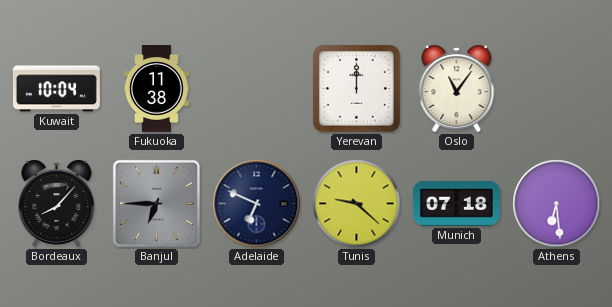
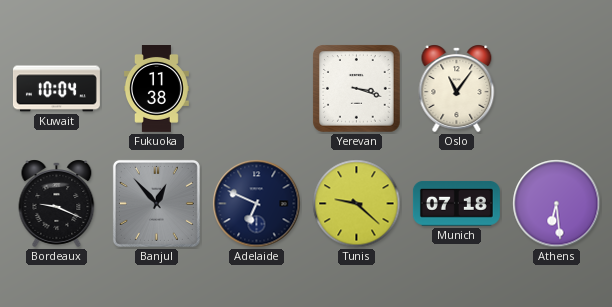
Yerevan: 12:00 -> 3:18 (357, 89)
Bordeaux: 8:07 -> 9:19 (57, 203)
Banjul: 6:45 -> 12:53 (156, 203)
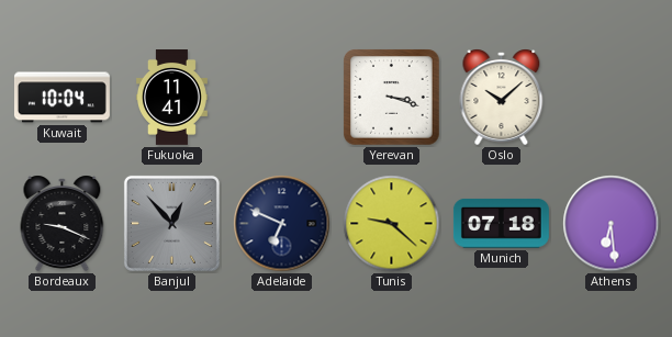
Fukuoka: 11:38 -> 11:41 (172, 98)
Oslo: 11:06 -> 10:08 (502, 97)
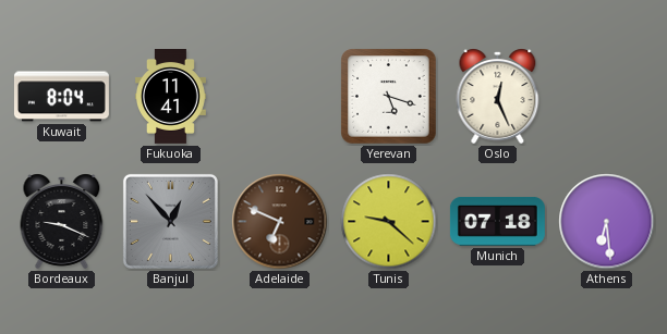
Kuwait: 10:04 -> 8:04 (61, 97)
Yerevan: 3:18 -> 5:18 (389, 97)
Oslo: 10:08 -> 12:26 (498, 96)
Adelaide dial: navy -> brown (280, 222)
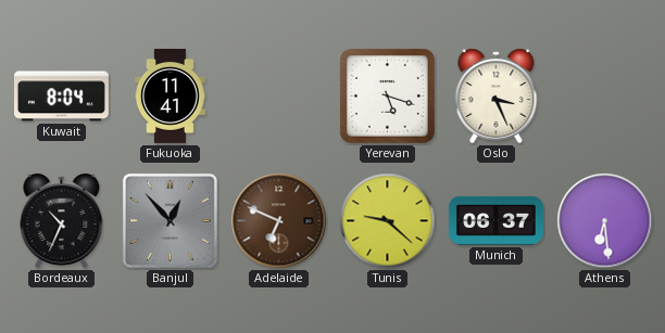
Oslo: 12:26 -> 3:26 (497, 95)
Bordeaux: 9:19 -> 10:34 (62, 220)
Munich: 07:18 -> 06:37 (495, 220)
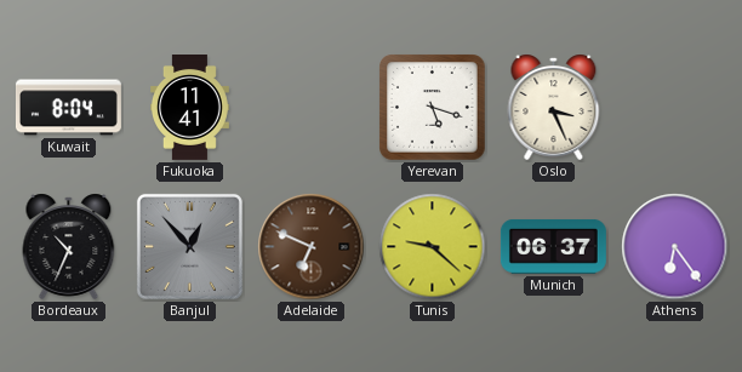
Athens: 6:29 -> 6:24 (675, 247)
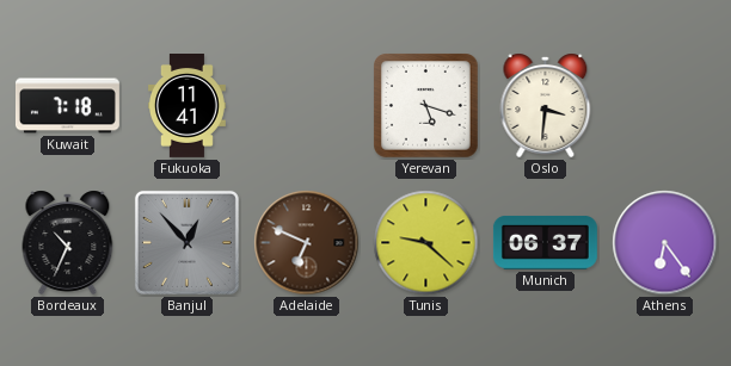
Kuwait: 8:04 -> 7:18 (67, 106)
Oslo: 3:26 -> 3:31 (546, 105)
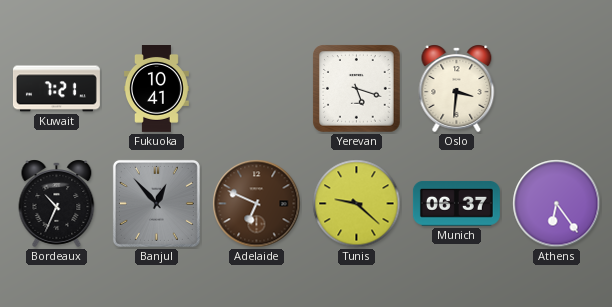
Kuwait: 7:18 -> 7:21 (56, 89)
Fukuoka: 11:41 -> 10:41 (157, 89)
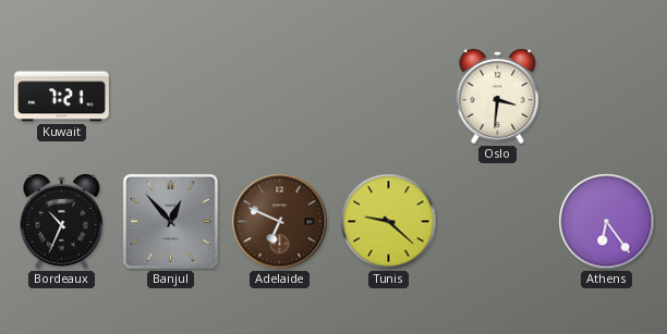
Fukuoka: 10:41 -> none (157, 89)
Yerevan: 5:18 -> none (357, 89)
Munich: 06:37 -> none (456, 203)
